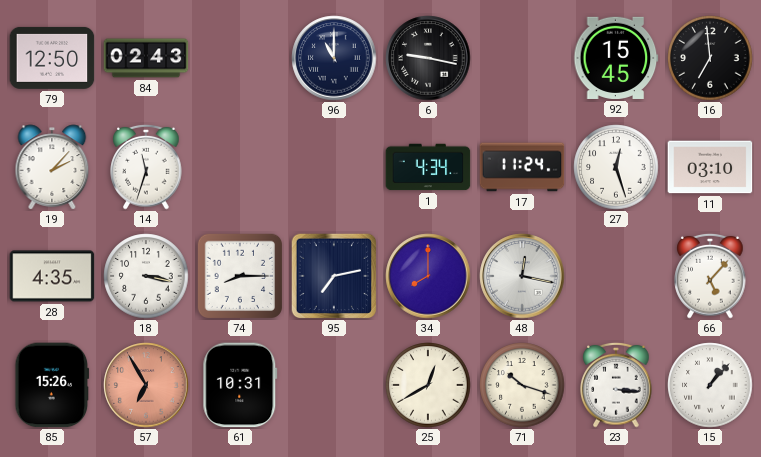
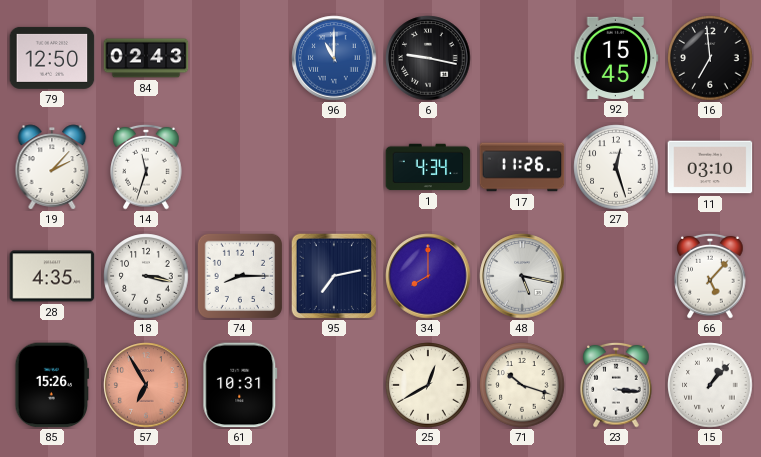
96 dial: navy -> blue (334, 58)
17: 11:24 -> 11:26 (522, 167)
48: 12:17 -> 5:17 (522, 276)
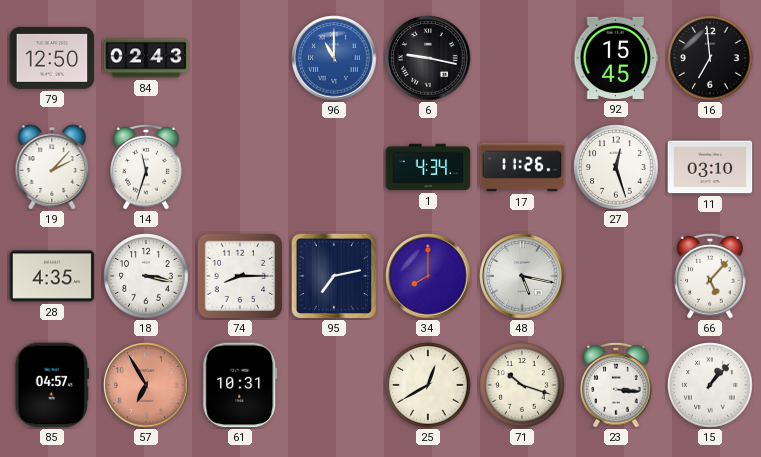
85: 15:26 -> 04:57 (52, 385)
